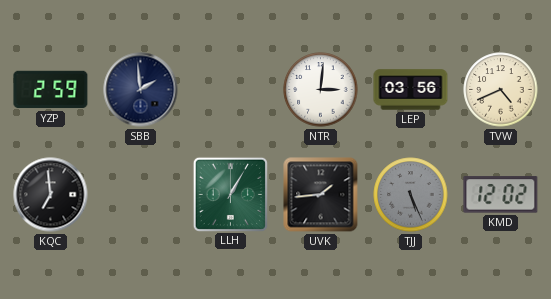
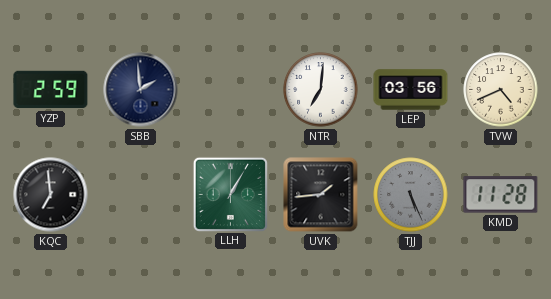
NTR: 3:01 -> 7:01 (321, 90)
KMD: 12:02 -> 11:28 (501, 195)
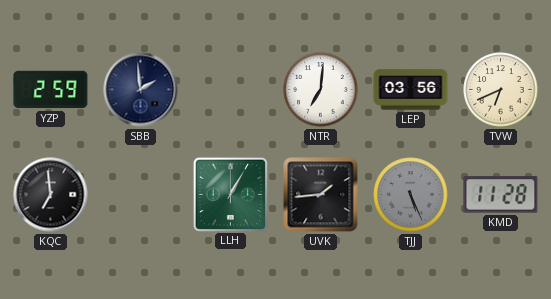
TVW: 4:41 -> 6:41 (501, 90)
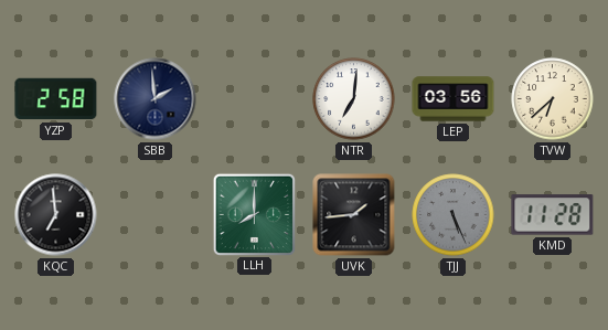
YZP: 2:59 -> 2:58 (56, 99)
TVW: 6:41 -> 6:38 (553, 99)
LLH: 1:05 -> 8:00 (254, 214)
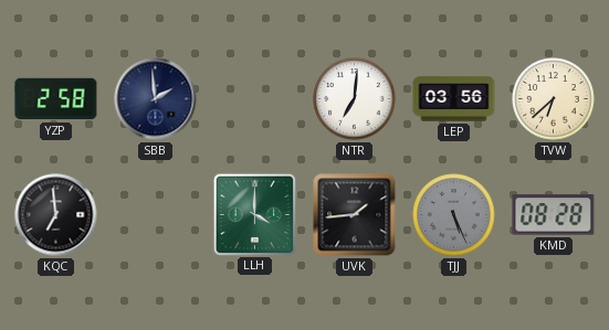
LLH: 8:00 -> 4:00 (254, 214)
KMD: 11:28 -> 08:28 (554, 215)
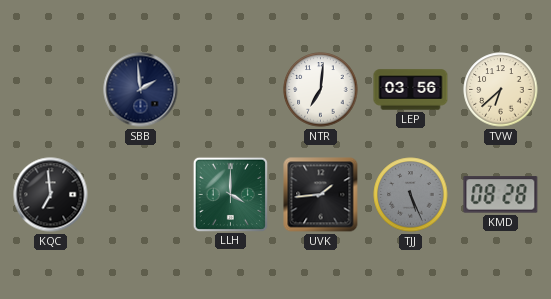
YZP: 2:58 -> none (56, 99)
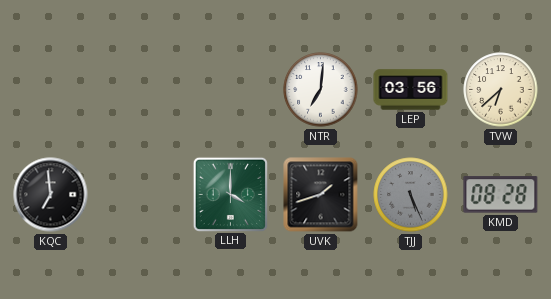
SBB: 1:59 -> none (141, 90)
UVK: 1:44 -> 1:42 (321, 195)
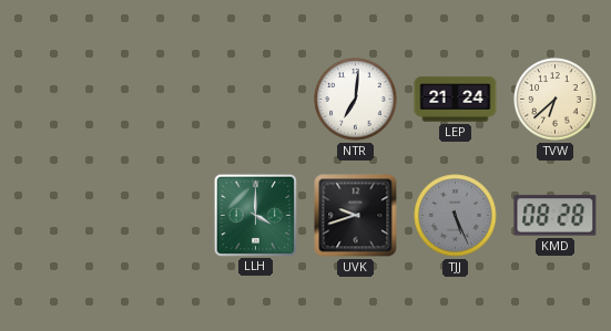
LEP: 03:56 -> 21:24 (456, 100)
KQC: 6:59 -> none (51, 195)
UVK: 1:42 -> 9:42 (356, 216)
